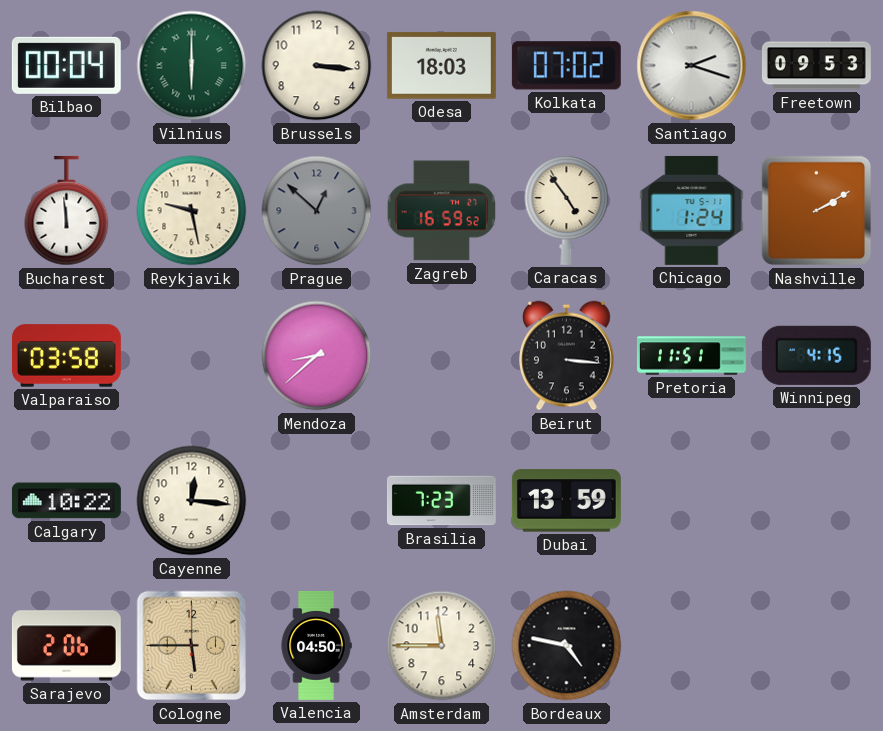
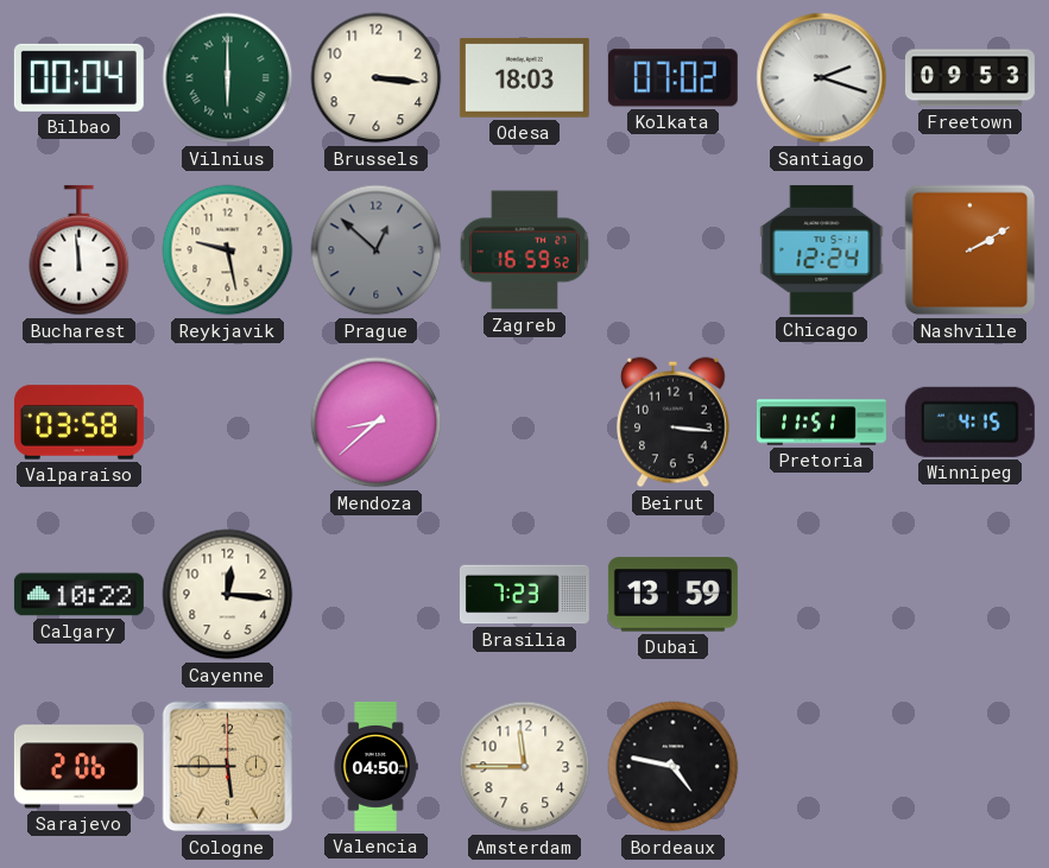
Caracas: 4:54 -> none (567, 210)
Chicago: 1:24 -> 12:24 (822, 249)
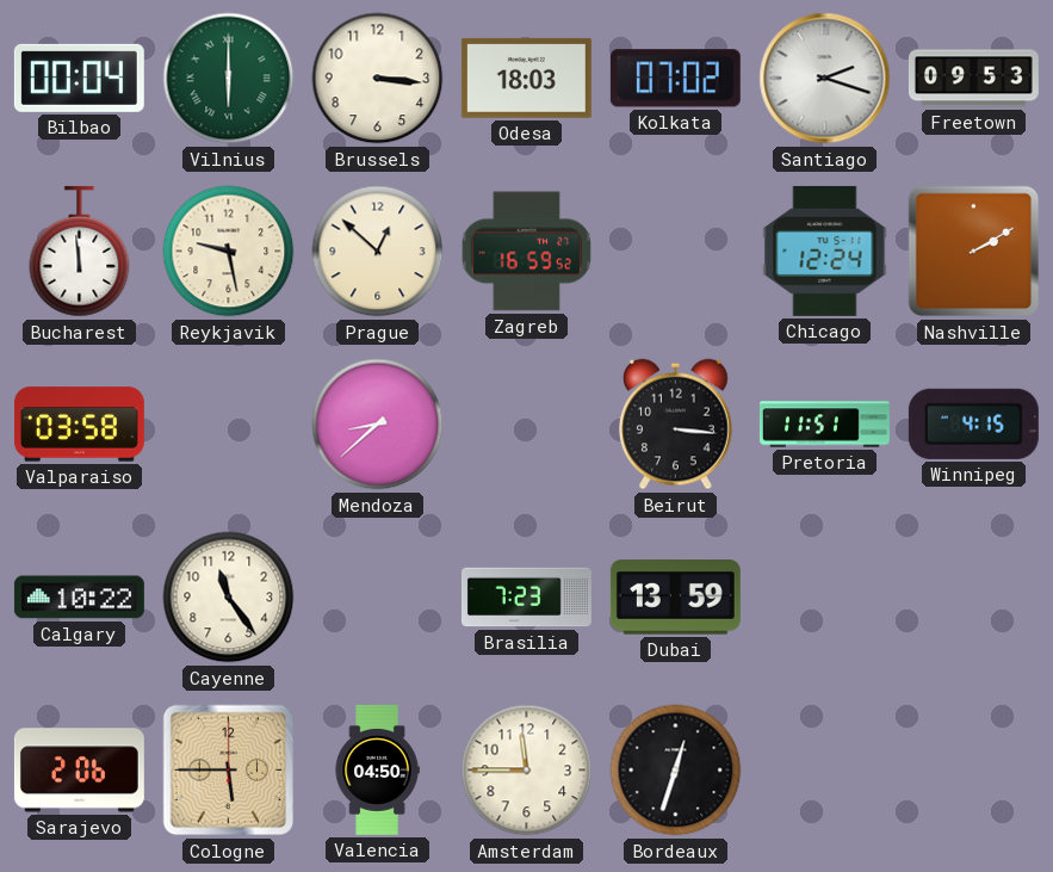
Prague dial: grey -> cream (378, 252)
Cayenne: 12:16 -> 11:24 (229, 598)
Bordeaux: 4:47 -> 12:33 (676, 771)
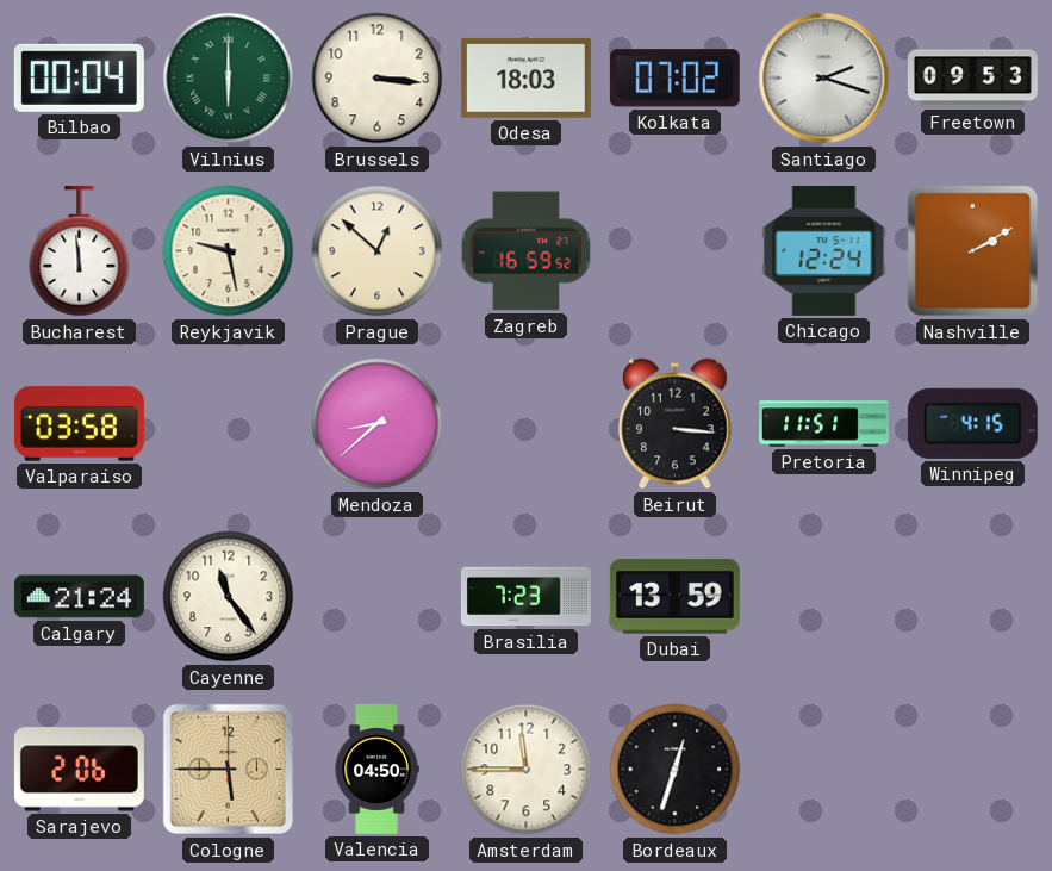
Calgary: 10:22 -> 21:24 (79, 597)
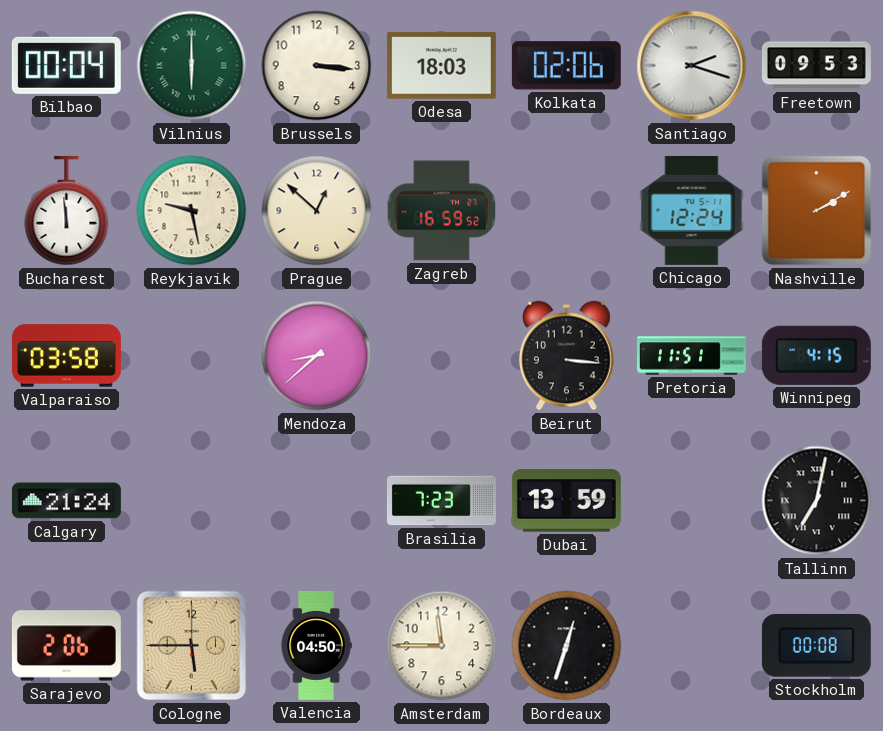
Kolkata: 07:02 -> 02:06 (566, 66)
Cayenne: 11:24 -> none (229, 597)
Tallinn: none -> 7:02 (817, 501)
Stockholm: none -> 00:08 (816, 645)
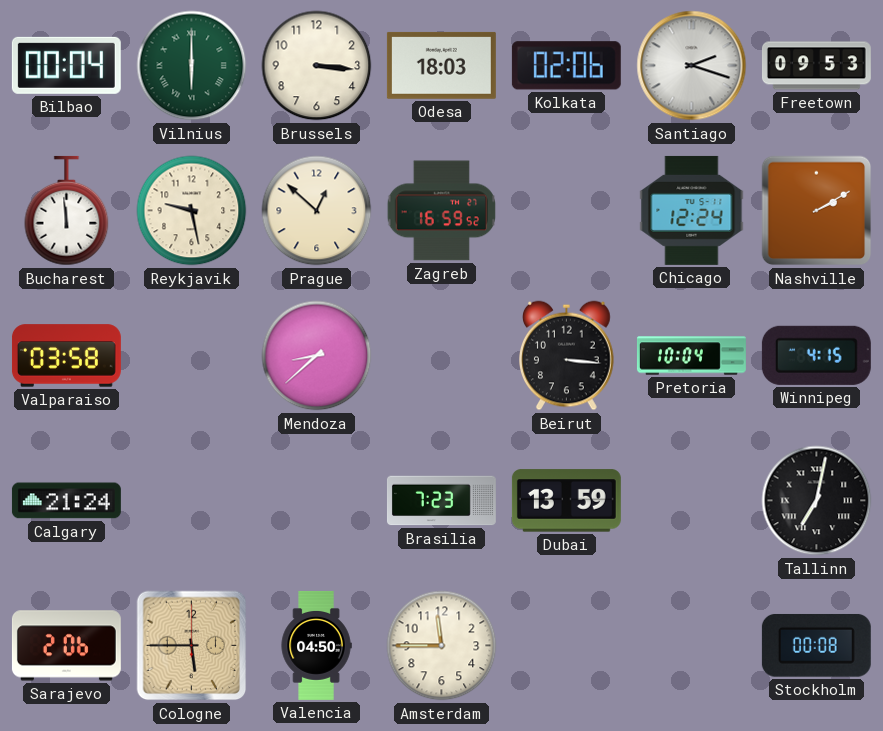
Pretoria: 11:51 -> 10:04 (691, 356)
Bordeaux: 12:33 -> none (567, 646)
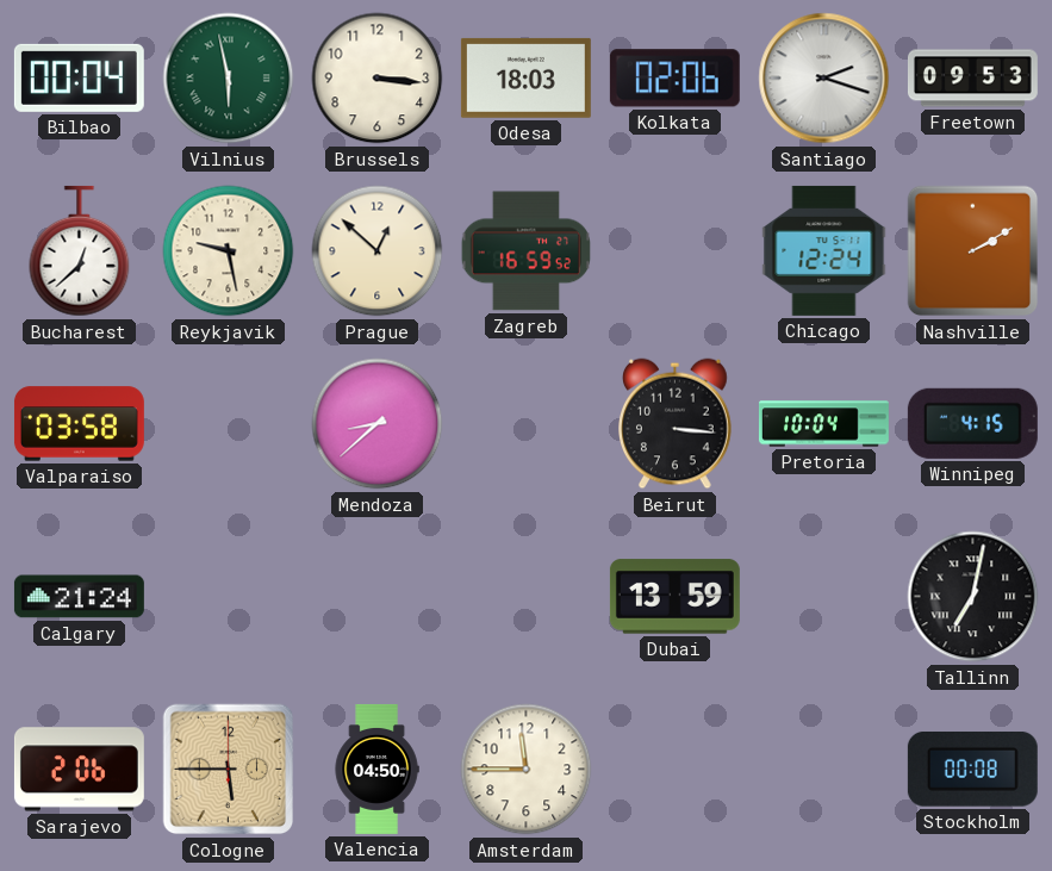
Vilnius: 6:00 -> 5:58 (229, 79)
Bucharest: 11:59 -> 12:38 (80, 251)
Brasilia: 7:23 -> none (441, 501)
